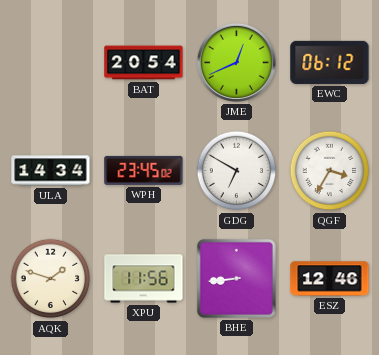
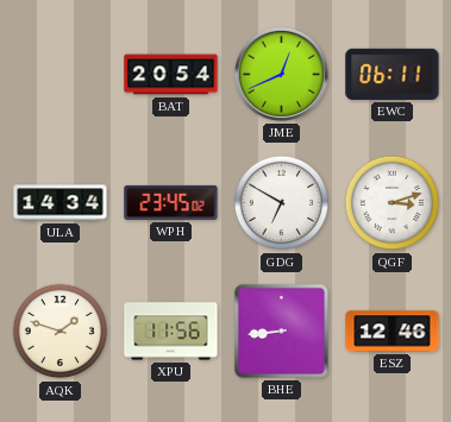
EWC: 06:12 -> 06:11 (393, 74)
QGF: 3:35 -> 3:12 (393, 203)
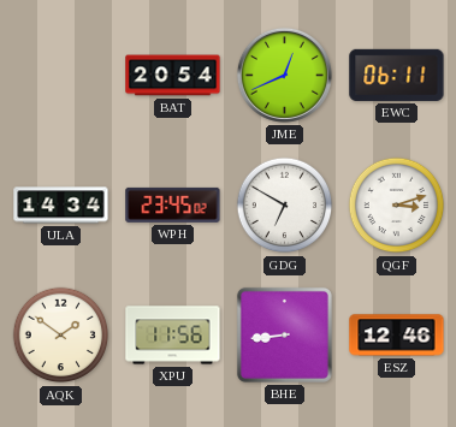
AQK: 1:48 -> 1:51 (61, 336)
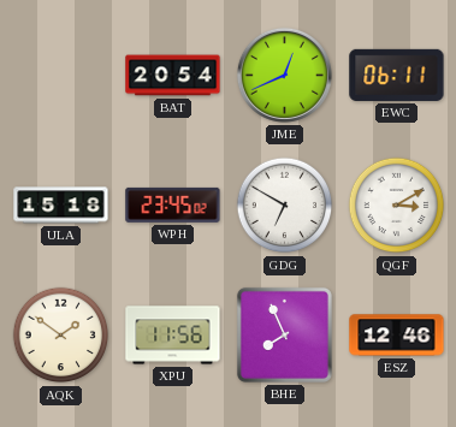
ULA: 14:34 -> 15:18 (61, 206)
QGF: 3:12 -> 3:10 (397, 206)
BHE: 8:44 -> 7:56 (284, 334)
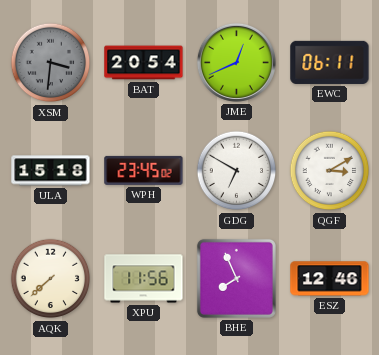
XSM: none -> 3:31 (51, 63)
AQK: 1:51 -> 7:38 (51, 279)
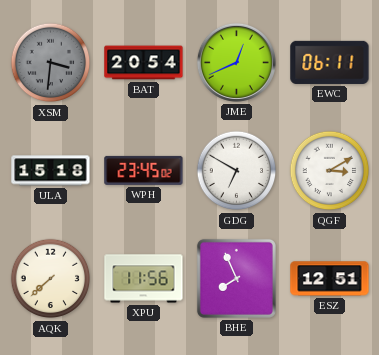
ESZ: 12:46 -> 12:51 (330, 279)
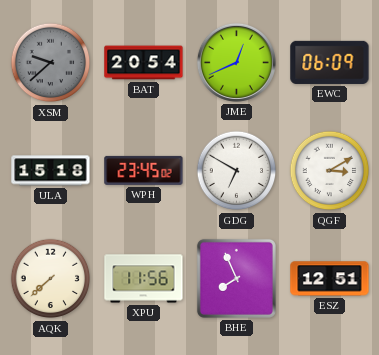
XSM: 3:31 -> 9:38 (51, 63)
EWC: 06:11 -> 06:09 (330, 62)
